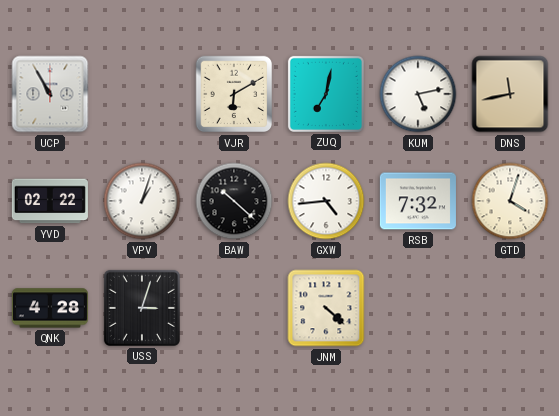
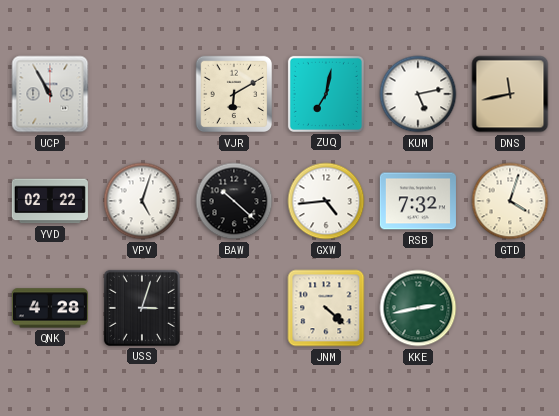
VPV: 1:03 -> 5:03 (142, 201)
KKE: none -> 2:43 (418, 308)
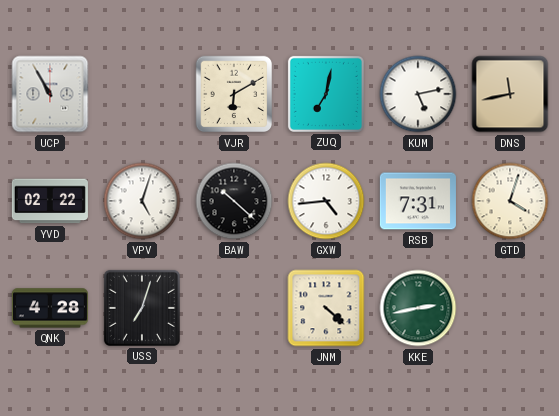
RSB: 7:32 -> 7:31 (418, 201)
USS: 3:03 -> 7:03 (142, 308)
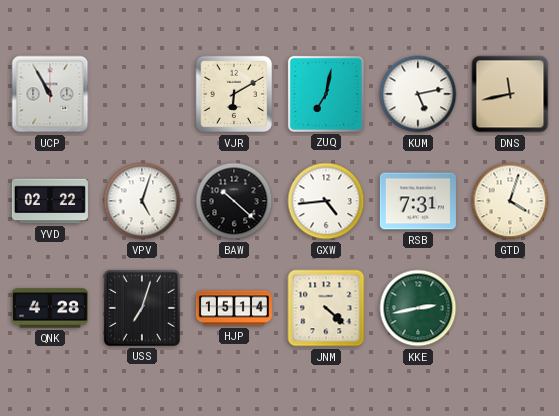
HJP: none -> 15:14 (234, 308)
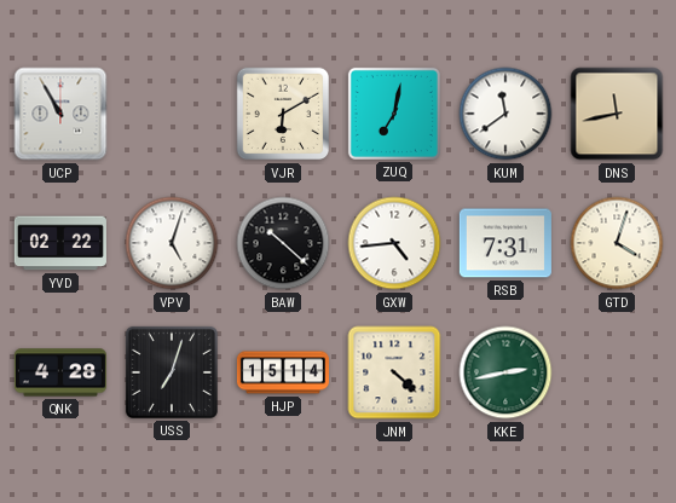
KUM: 5:13 -> 11:39 (505, 114)
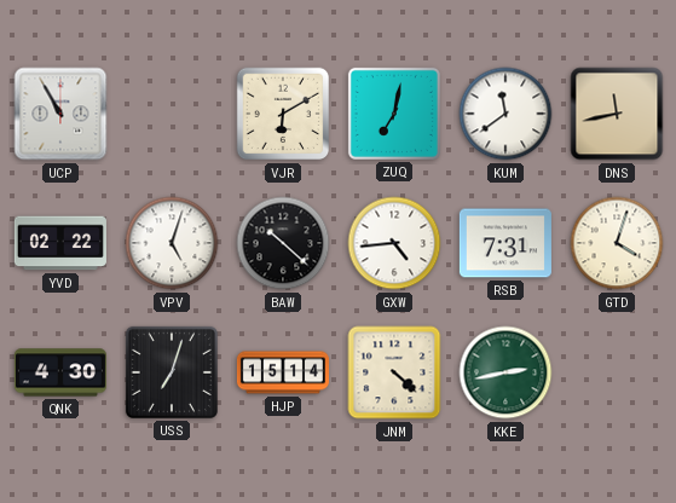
QNK: 4:28 -> 4:30 (60, 372)
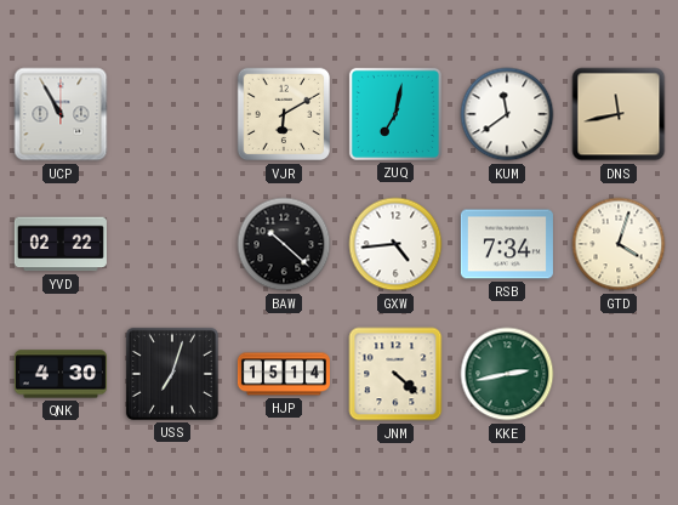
VPV: 5:03 -> none (172, 243)
RSB: 7:31 -> 7:34 (507, 244)
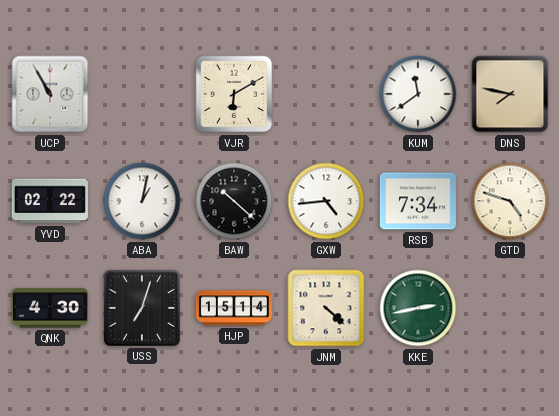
ZUQ: 7:02 -> none (395, 114)
DNS: 11:43 -> 7:47 (510, 94)
ABA: none -> 1:02 (142, 201)
GTD: 4:03 -> 4:48 (510, 201)
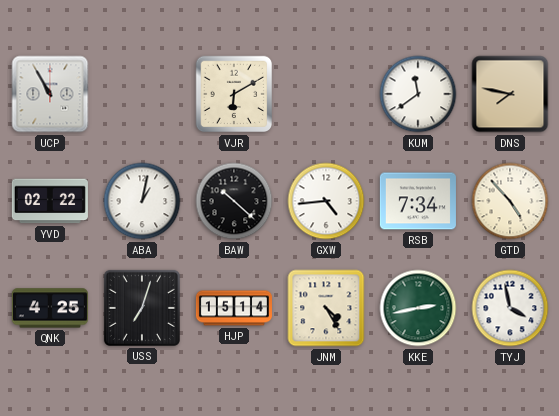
GTD: 4:48 -> 4:53 (510, 201)
QNK: 4:30 -> 4:25 (50, 308)
JNM: 4:22 -> 4:25 (326, 308)
TYJ: none -> 3:58 (510, 308)
